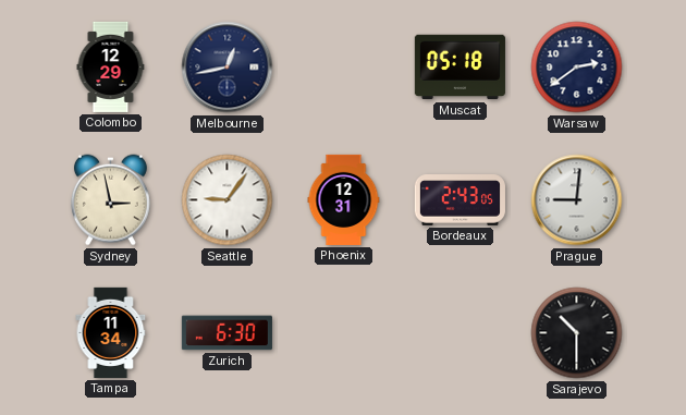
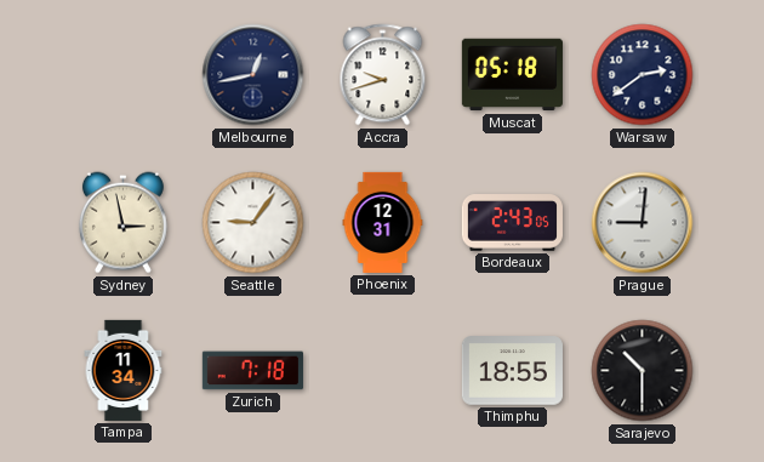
Colombo: 12:29 -> none (111, 66)
Accra: none -> 9:42 (383, 75)
Zurich: 6:30 -> 7:18 (252, 371)
Thimphu: none -> 18:55 (512, 371)
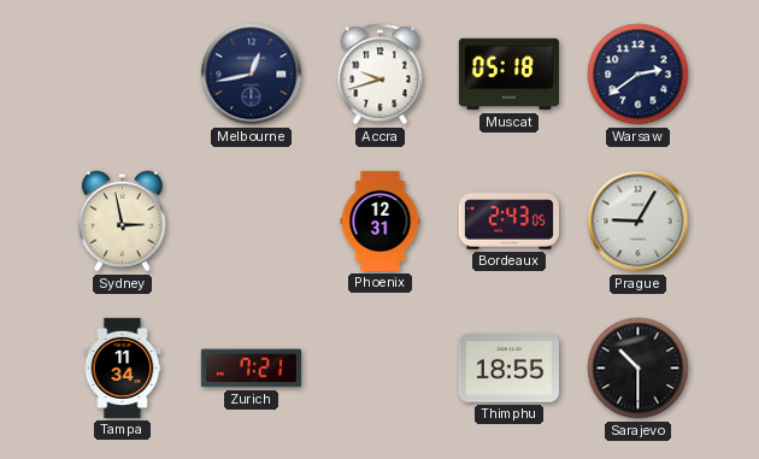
Seattle: 9:06 -> none (253, 223)
Prague: 9:01 -> 9:05 (639, 222)
Zurich: 7:18 -> 7:21 (251, 369)
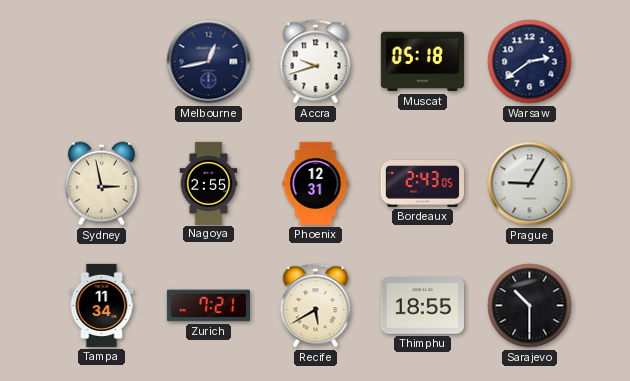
Nagoya: none -> 2:55 (209, 183)
Recife: none -> 5:40 (316, 306)
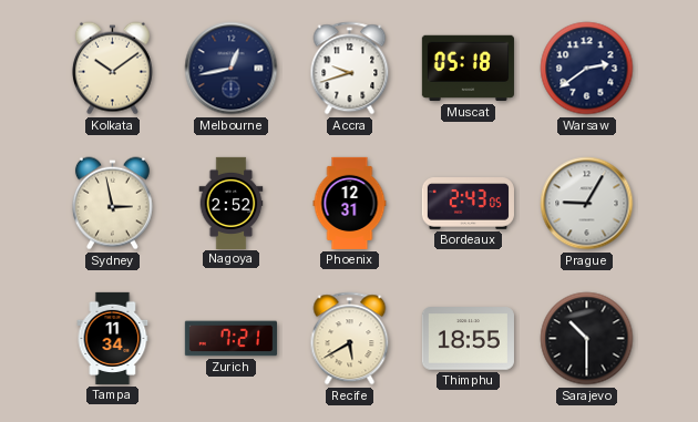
Kolkata: none -> 10:09 (112, 69)
Nagoya: 2:55 -> 2:52 (232, 203)
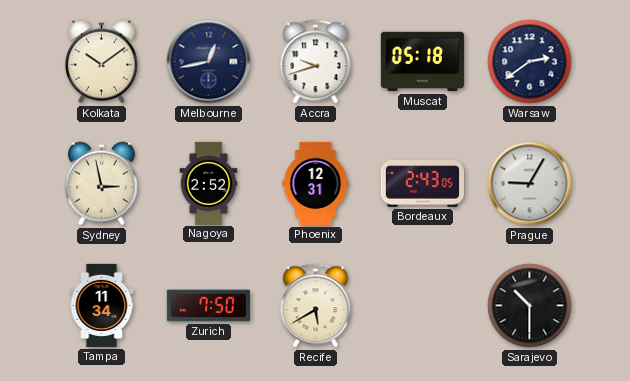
Zurich: 7:21 -> 7:50 (208, 306)
Thimphu: 18:55 -> none (468, 339)
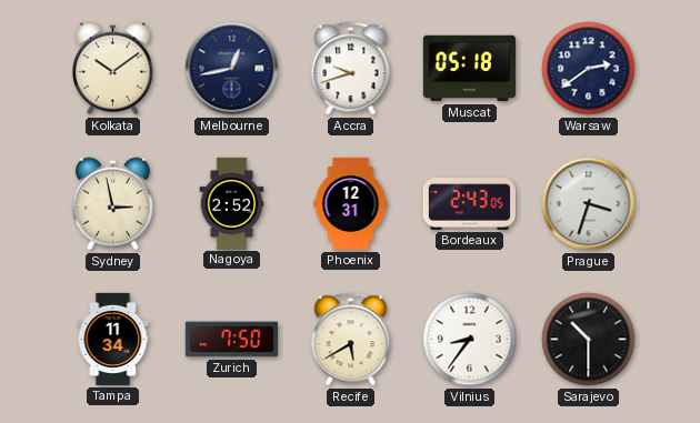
Prague: 9:05 -> 3:33 (589, 204)
Vilnius: none -> 8:36 (470, 340)
